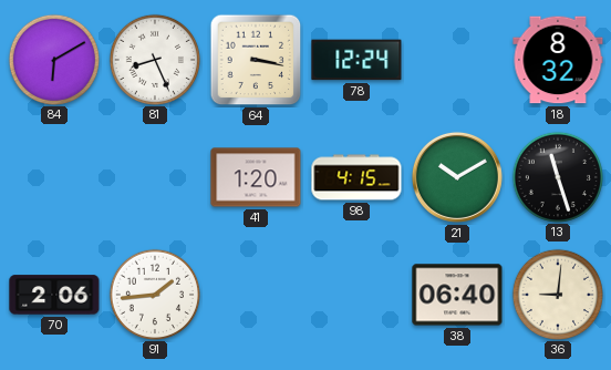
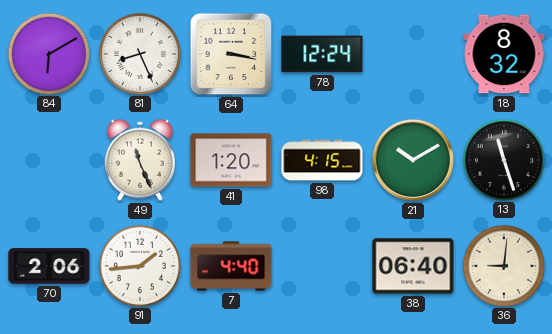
49: none -> 11:26 (140, 160)
7: none -> 4:40 (231, 266)
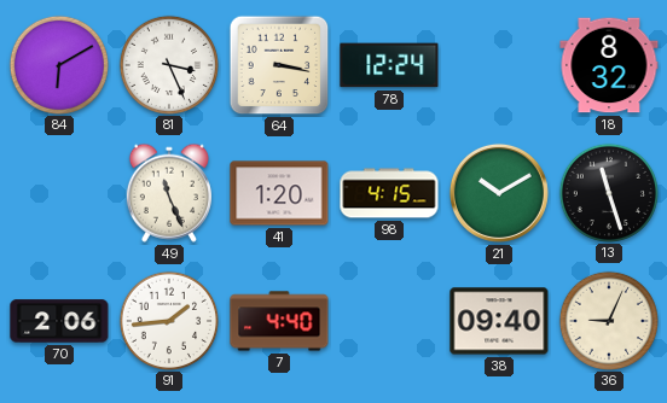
81: 8:26 -> 3:26 (168, 64)
38: 06:40 -> 09:40 (499, 321)
36: 9:01 -> 9:04 (608, 320)
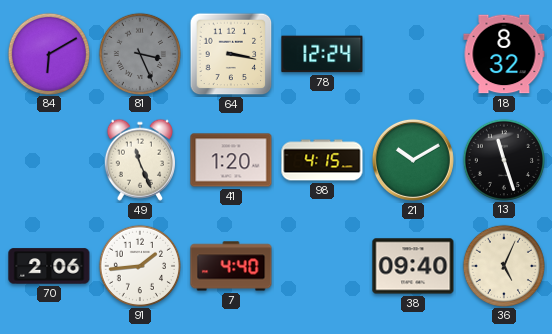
81 dial: white -> grey (139, 53)
36: 9:04 -> 5:04 (503, 265)
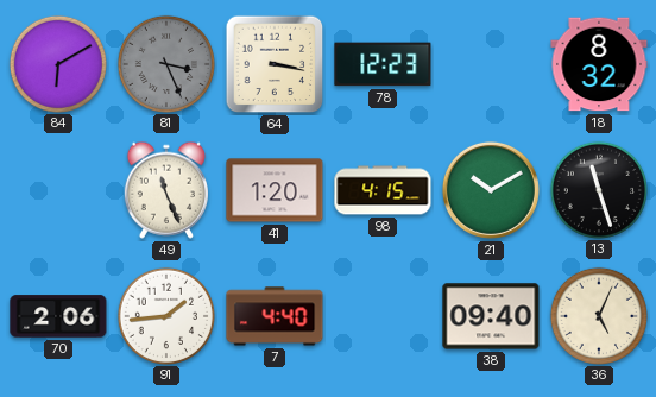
78: 12:24 -> 12:23 (383, 64)
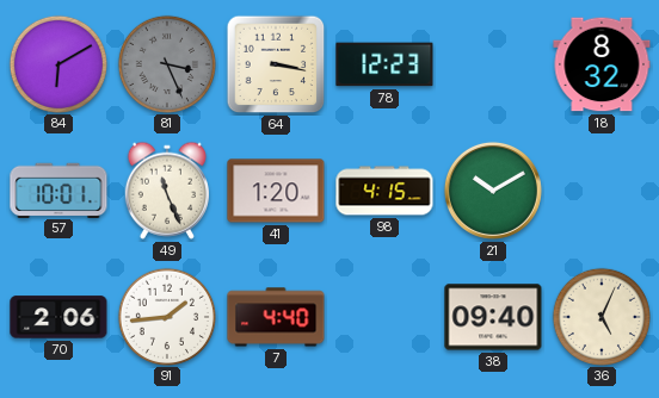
57: none -> 10:01 (58, 189)
13: 11:27 -> none (598, 189)
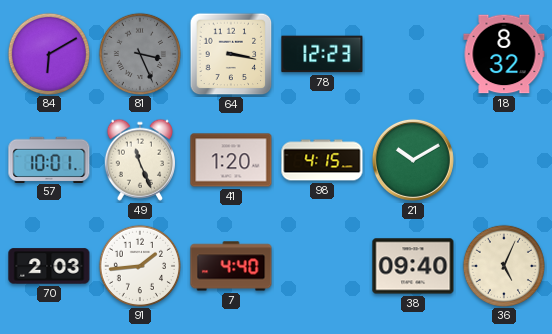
70: 2:06 -> 2:03 (49, 266)
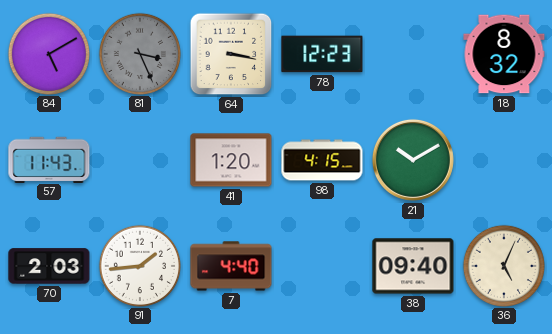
84: 6:10 -> 5:10 (48, 53)
57: 10:01 -> 11:43 (49, 159)
49: 11:26 -> none (140, 160)
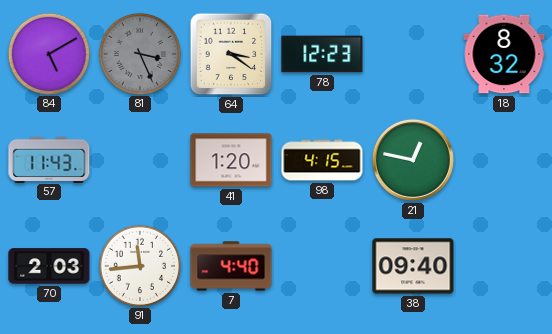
64: 3:17 -> 3:21 (231, 54)
21: 10:10 -> 12:47 (413, 160)
91: 1:44 -> 11:44 (139, 265)
36: 5:04 -> none (503, 265)
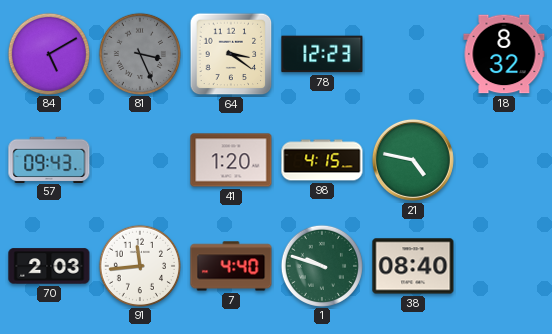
57: 11:43 -> 09:43 (49, 159)
21: 12:47 -> 4:47 (413, 160)
1: none -> 9:48 (321, 265)
38: 09:40 -> 08:40 (413, 266)
